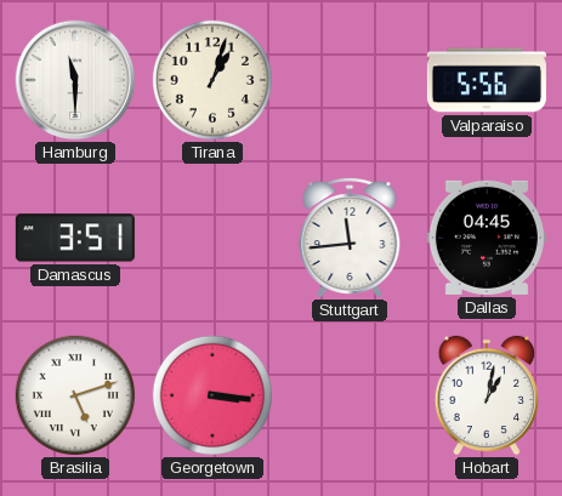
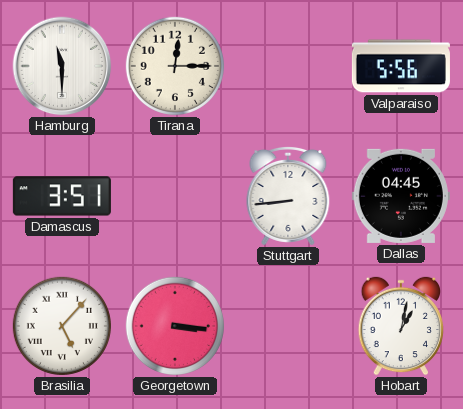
Tirana: 1:03 -> 12:15 (175, 66)
Stuttgart: 11:44 -> 8:44 (288, 196)
Brasilia: 5:12 -> 5:07 (62, 326)
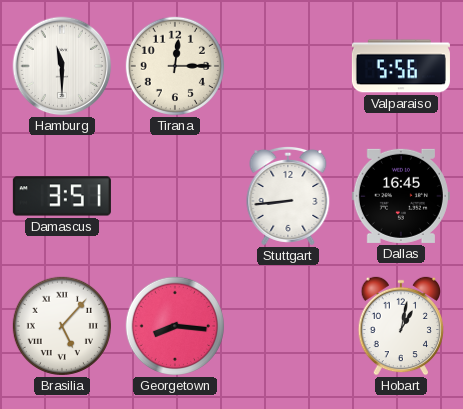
Dallas: 04:45 -> 16:45 (401, 196)
Georgetown: 3:16 -> 8:16 (175, 326)
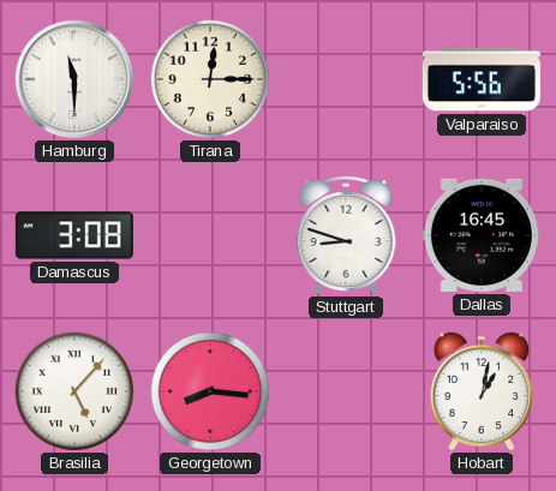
Damascus: 3:51 -> 3:08 (74, 235)
Stuttgart: 8:44 -> 8:48 (346, 235)
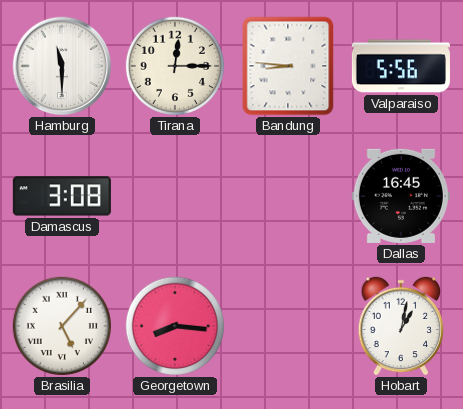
Bandung: none -> 8:46 (288, 66)
Stuttgart: 8:48 -> none (346, 235)
